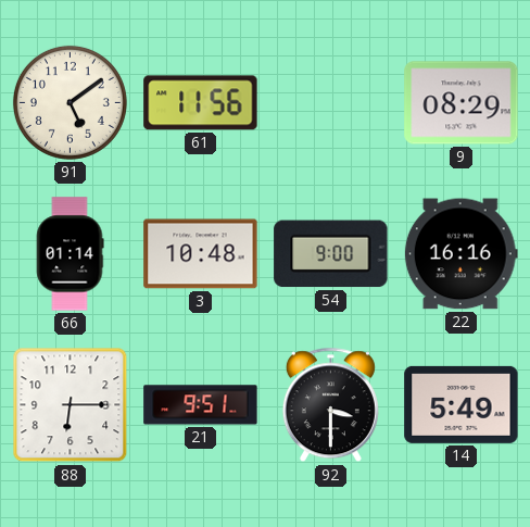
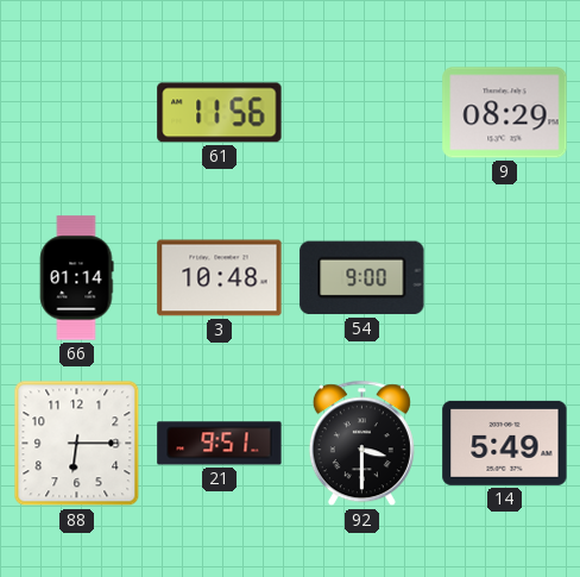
91: 5:09 -> none (70, 102)
22: 16:16 -> none (460, 254)
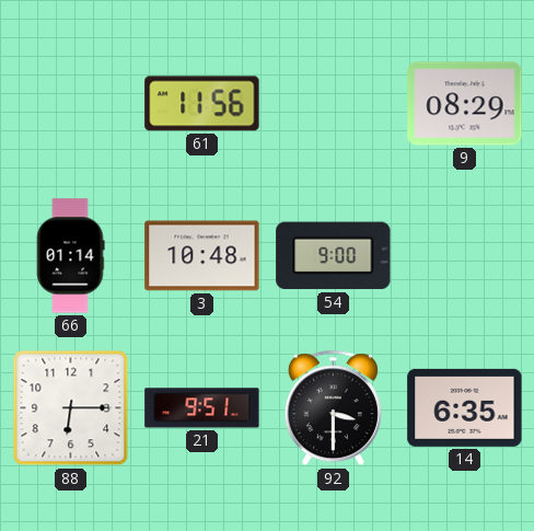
14: 5:49 -> 6:35 (465, 407)
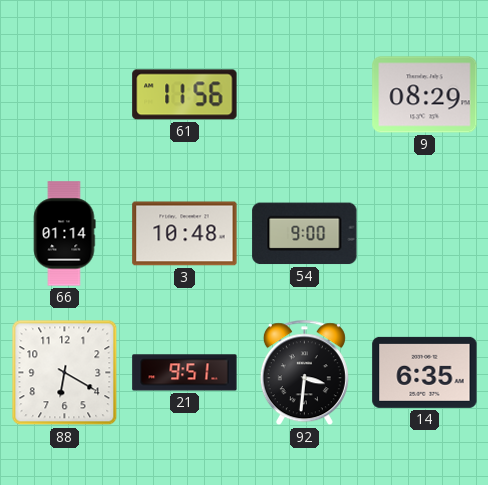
88: 6:15 -> 6:20 (65, 373)
92: 3:30 -> 3:31 (304, 373)
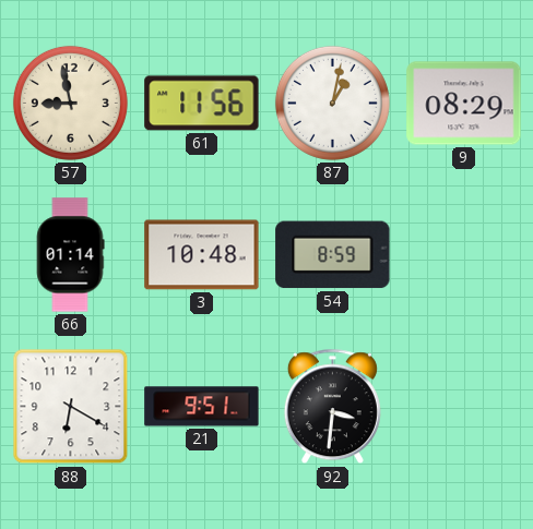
57: none -> 8:58 (70, 103)
87: none -> 1:02 (332, 103)
54: 9:00 -> 8:59 (333, 255)
14: 6:35 -> none (425, 372)
